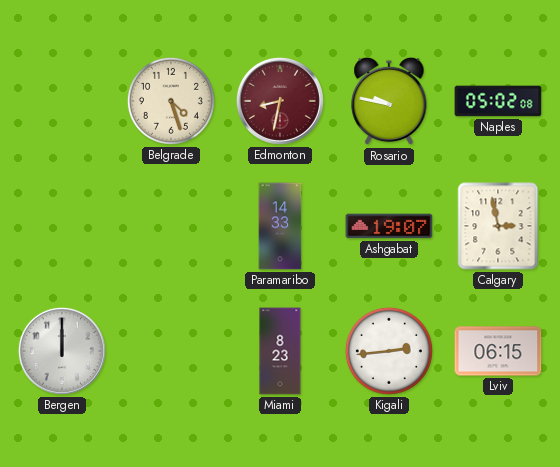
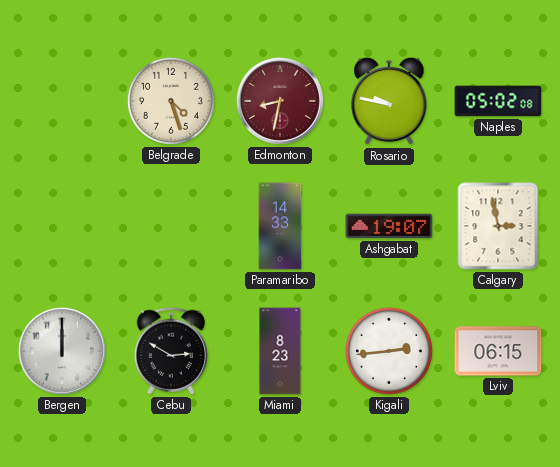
Cebu: none -> 2:50 (170, 351)
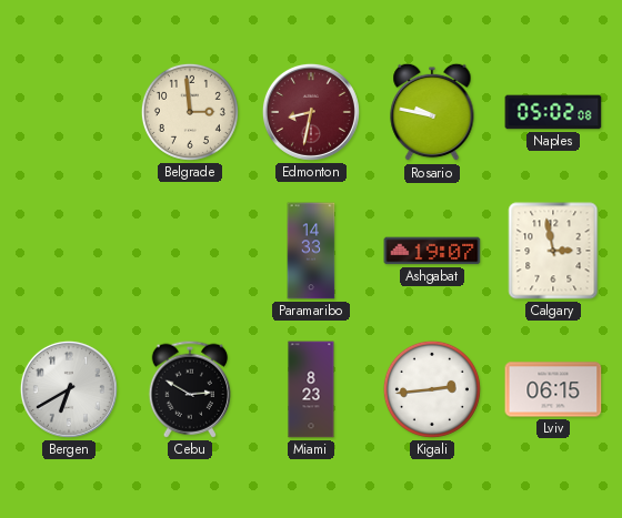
Belgrade: 4:27 -> 2:59 (190, 112)
Bergen: 12:00 -> 6:40 (69, 389)
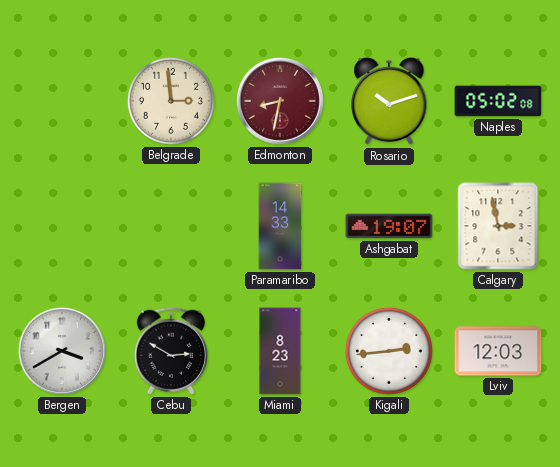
Rosario: 9:47 -> 10:12 (389, 101)
Bergen: 6:40 -> 3:40 (62, 351)
Lviv: 06:15 -> 12:03 (498, 351)
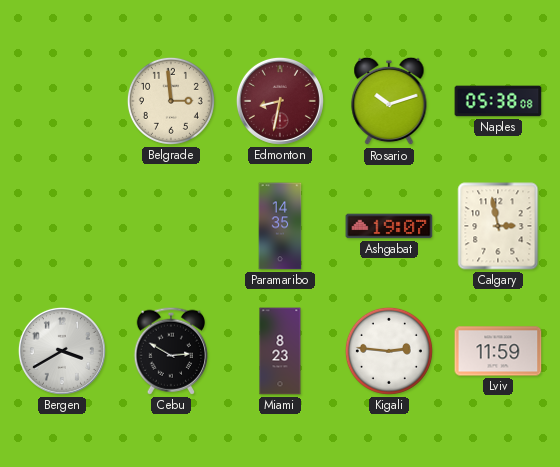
Naples: 05:02 -> 05:38 (498, 101)
Paramaribo: 14:33 -> 14:35 (280, 226)
Kigali: 2:44 -> 2:46 (389, 351)
Lviv: 12:03 -> 11:59 (498, 351)
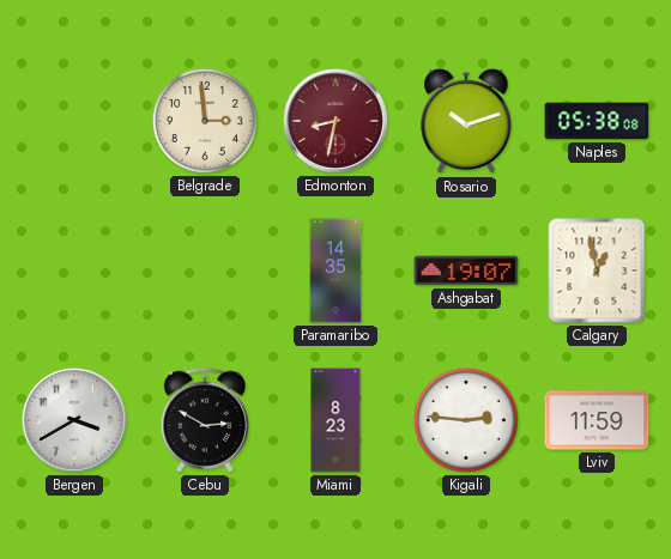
Calgary: 2:58 -> 12:58 (597, 271)
